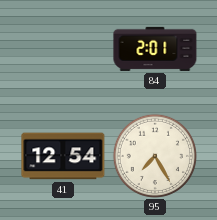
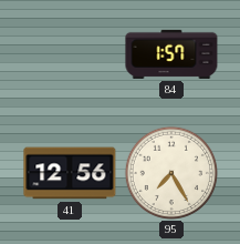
84: 2:01 -> 1:57 (171, 54)
41: 12:54 -> 12:56 (70, 173)
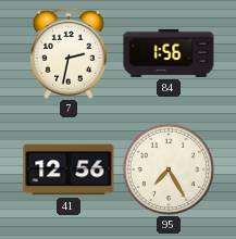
7: none -> 2:32 (70, 53)
84: 1:57 -> 1:56 (169, 53)
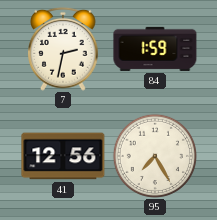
84: 1:56 -> 1:59 (155, 49)
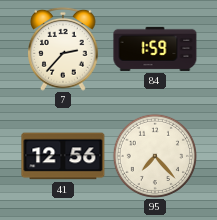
7: 2:32 -> 2:37 (64, 49)
95: 7:25 -> 7:23 (154, 155)
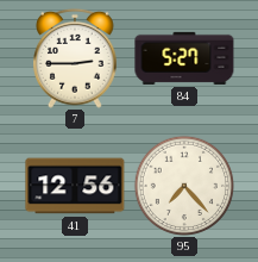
7: 2:37 -> 2:45 (76, 58)
84: 1:59 -> 5:27 (184, 58)
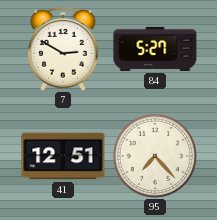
7: 2:45 -> 2:50 (64, 49)
41: 12:56 -> 12:51 (63, 156)
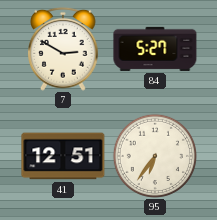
95: 7:23 -> 6:36 (154, 155)
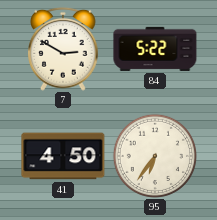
84: 5:27 -> 5:22 (155, 49)
41: 12:51 -> 4:50 (63, 156)
